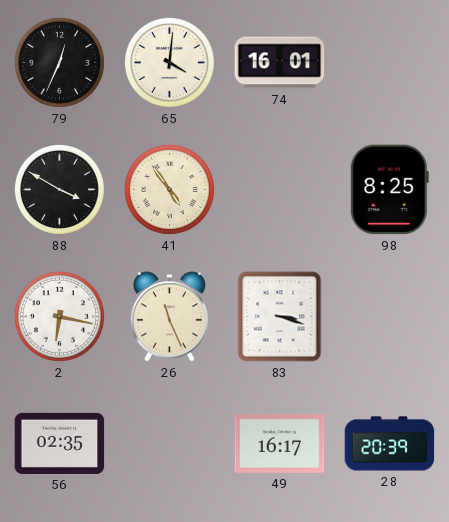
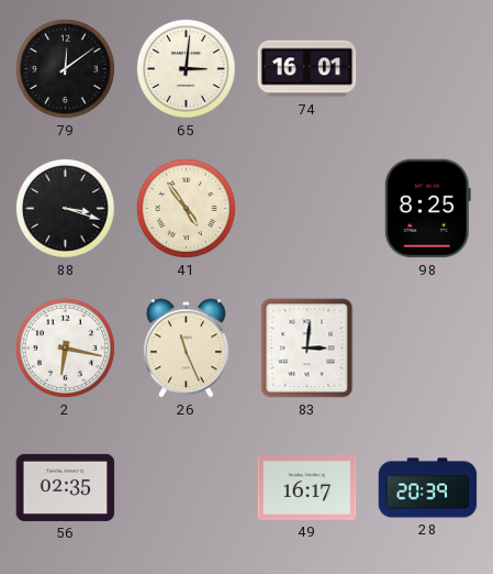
79: 12:34 -> 12:09 (65, 68)
65: 4:01 -> 3:01 (186, 68)
88: 3:50 -> 3:18 (65, 208)
83: 3:18 -> 3:01 (307, 349)
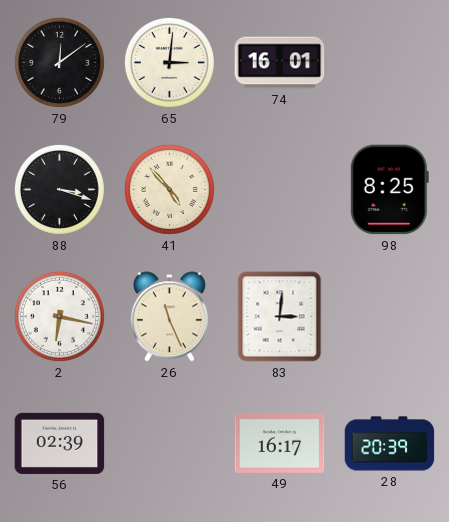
41: 4:54 -> 4:53 (169, 189)
56: 02:35 -> 02:39 (60, 443)
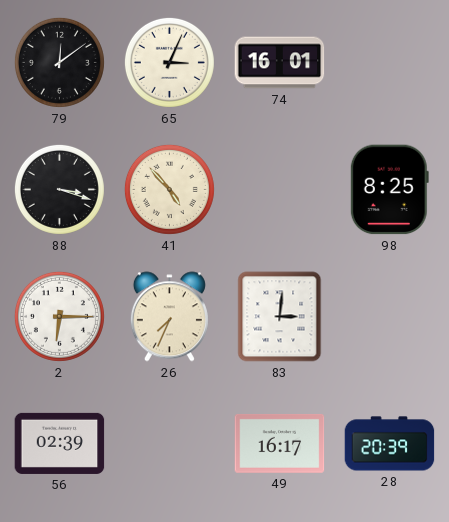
65: 3:01 -> 3:04 (169, 62)
2: 6:17 -> 6:15 (59, 316)
26: 11:26 -> 7:34 (169, 317)
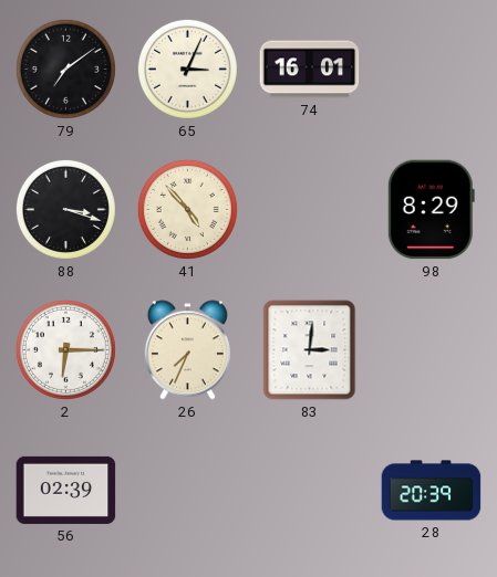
79: 12:09 -> 7:09 (65, 69)
98: 8:25 -> 8:29 (431, 210)
49: 16:17 -> none (280, 443)
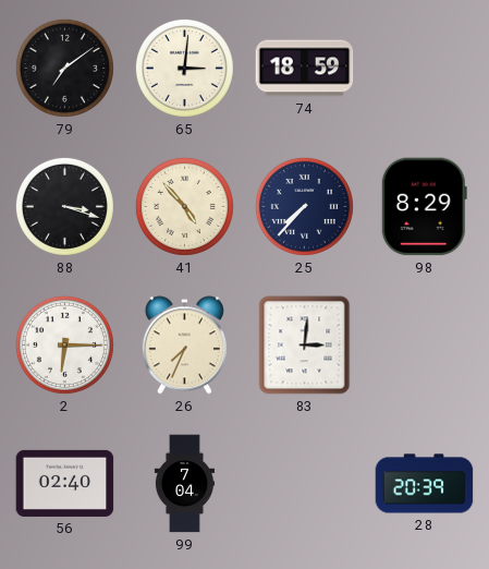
65: 3:04 -> 3:01 (184, 68)
74: 16:01 -> 18:59 (305, 69)
25: none -> 7:37 (304, 206)
56: 02:39 -> 02:40 (65, 483)
99: none -> 7:04 (184, 484)
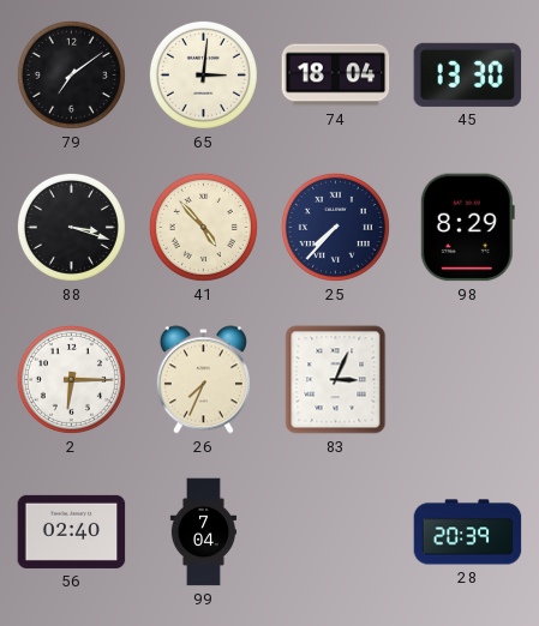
74: 18:59 -> 18:04 (336, 76)
45: none -> 13:30 (468, 74)
83: 3:01 -> 3:04 (336, 380)
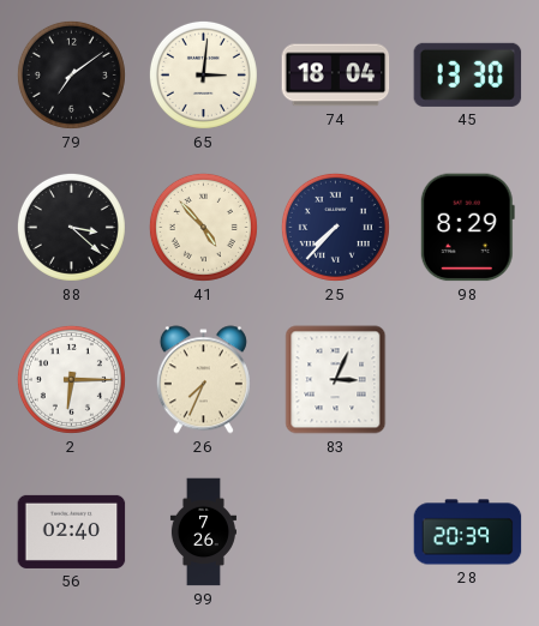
88: 3:18 -> 3:22 (71, 227)
99: 7:04 -> 7:26 (203, 532)
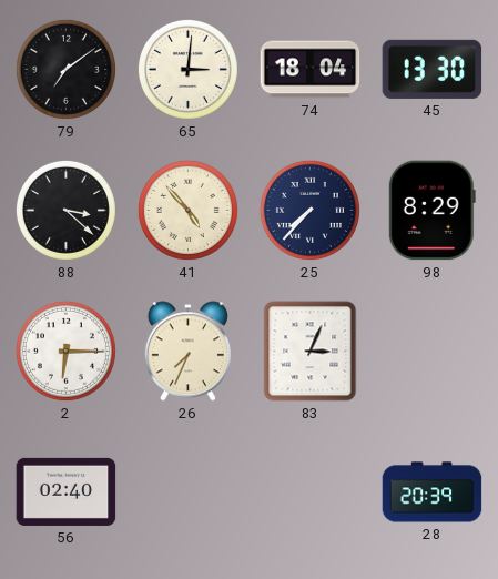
99: 7:26 -> none (203, 532)
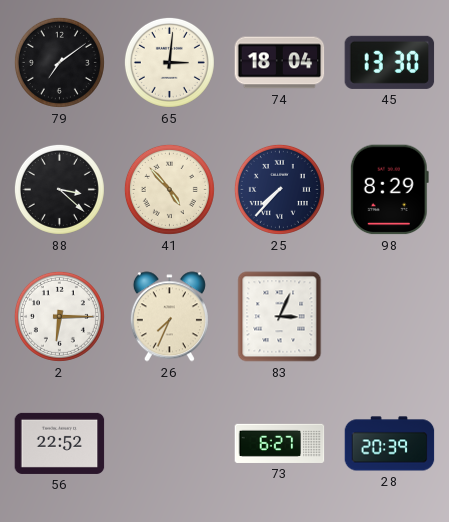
56: 02:40 -> 22:52 (60, 443)
73: none -> 6:27 (280, 443)
